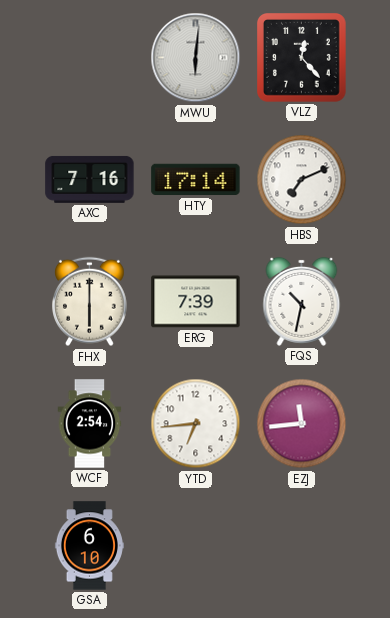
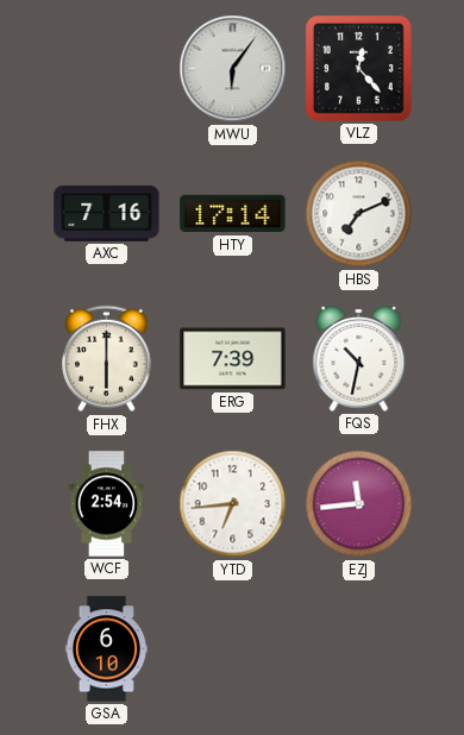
MWU: 6:01 -> 6:06 (233, 69)
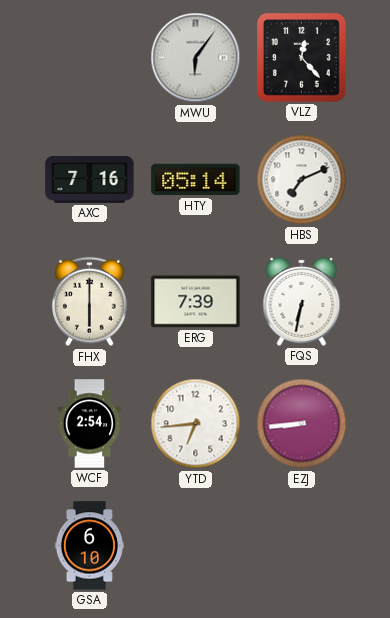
HTY: 17:14 -> 05:14 (196, 180)
FQS: 10:32 -> 6:32 (302, 301)
EZJ: 11:44 -> 8:44 (302, 424)
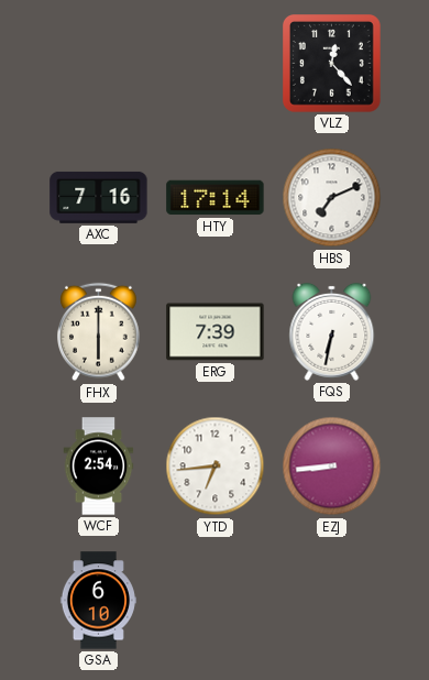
MWU: 6:06 -> none (196, 58)
HTY: 05:14 -> 17:14 (216, 198)
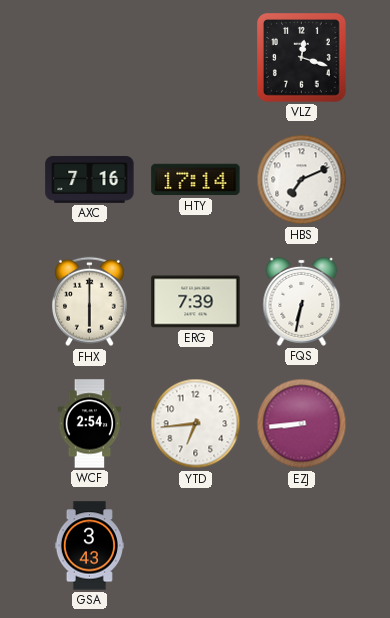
VLZ: 12:23 -> 12:18 (302, 58)
GSA: 6:10 -> 3:43 (89, 546)
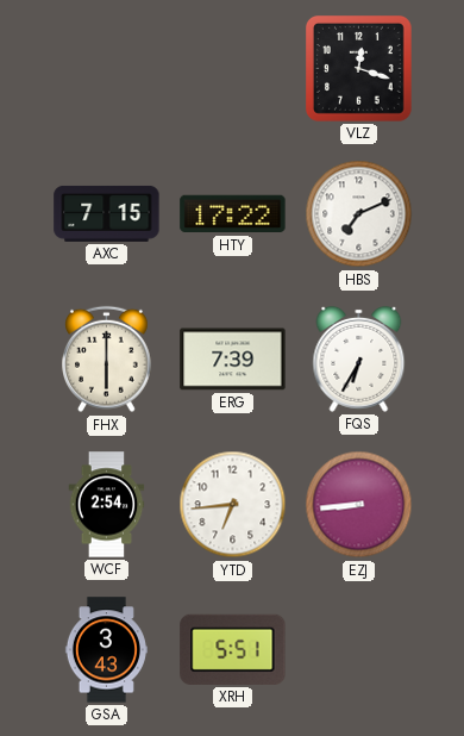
AXC: 7:16 -> 7:15 (107, 213)
HTY: 17:14 -> 17:22 (233, 214)
FQS: 6:32 -> 6:35 (359, 358)
XRH: none -> 5:51 (233, 649)
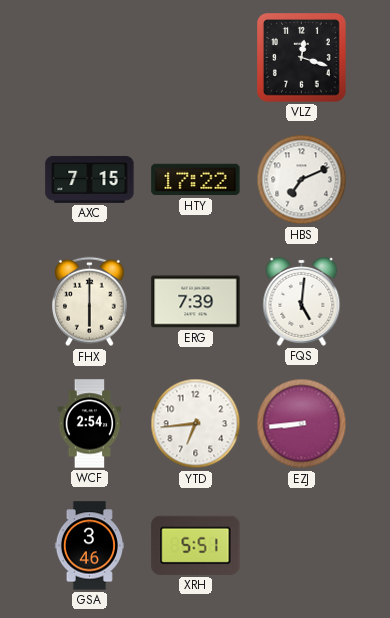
FQS: 6:35 -> 5:01 (302, 301)
GSA: 3:43 -> 3:46 (89, 546)
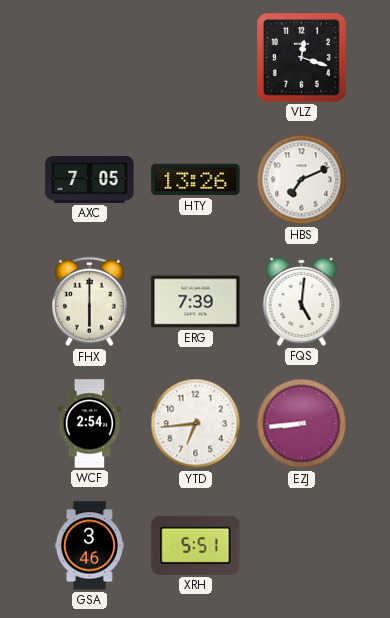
AXC: 7:15 -> 7:05 (90, 179)
HTY: 17:22 -> 13:26 (196, 180)
